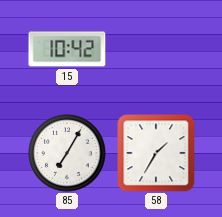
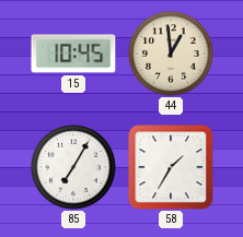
15: 10:42 -> 10:45 (73, 54)
44: none -> 12:59 (171, 54)
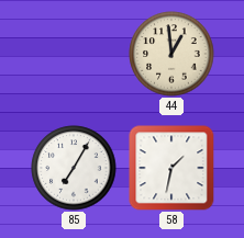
15: 10:45 -> none (73, 54)
58: 1:35 -> 1:32 (171, 168)
